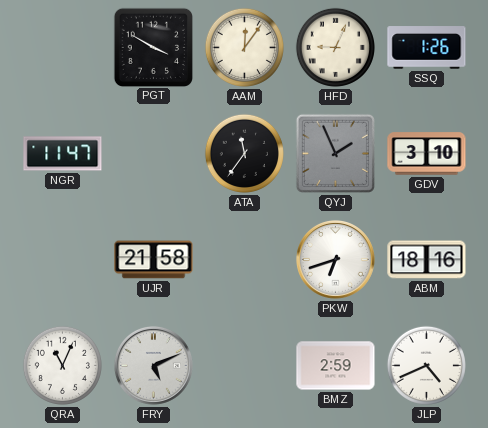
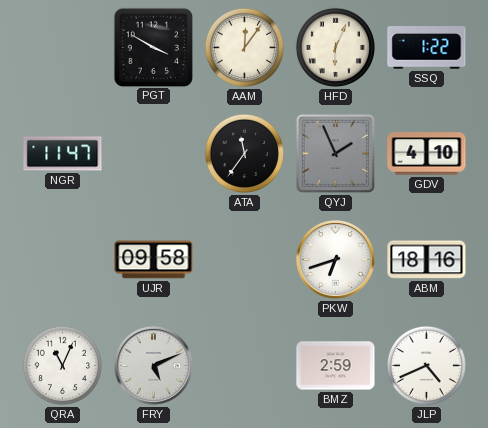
HFD: 9:04 -> 6:04 (335, 47)
SSQ: 1:26 -> 1:22 (427, 48)
GDV: 3:10 -> 4:10 (427, 154)
UJR: 21:58 -> 09:58 (154, 260)
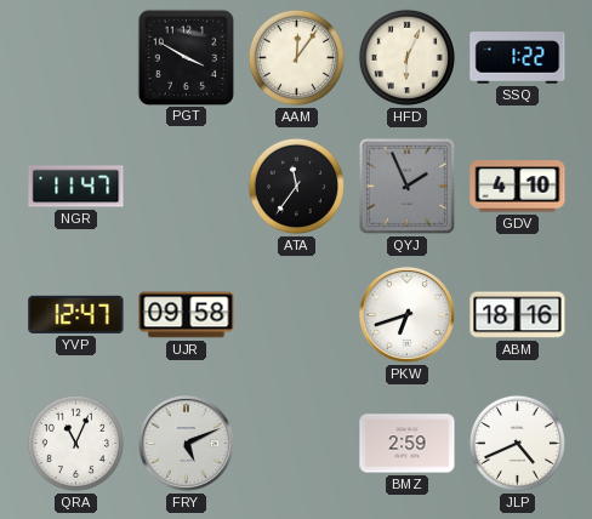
YVP: none -> 12:47 (76, 314)
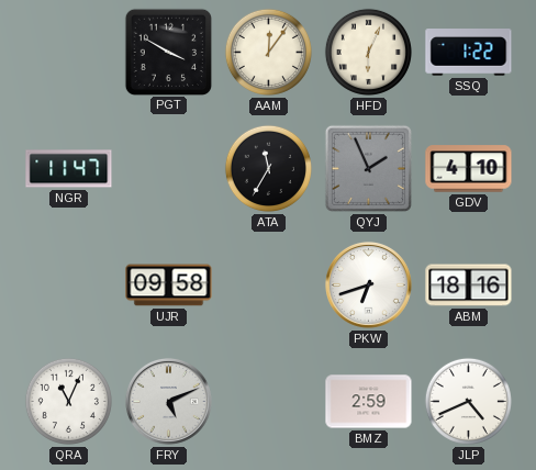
ATA: 11:36 -> 11:35 (268, 168)
YVP: 12:47 -> none (76, 314)
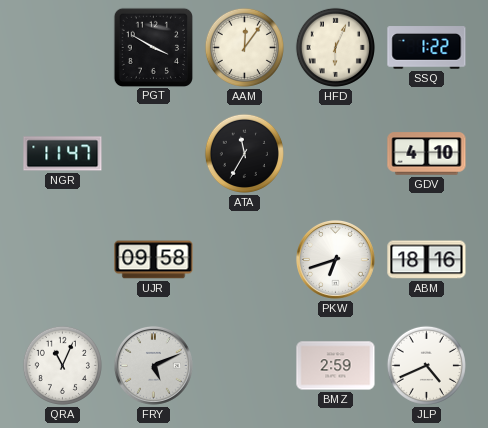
QYJ: 1:56 -> none (368, 168)
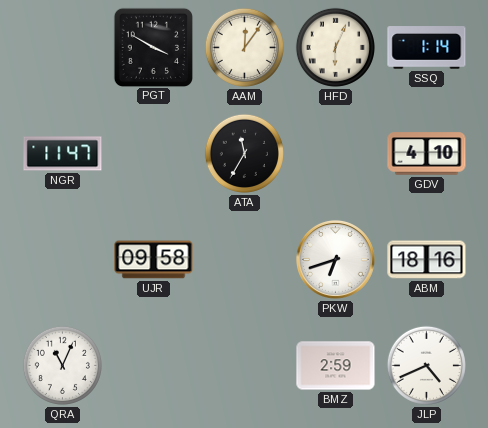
SSQ: 1:22 -> 1:14 (427, 48)
FRY: 5:11 -> none (153, 365)
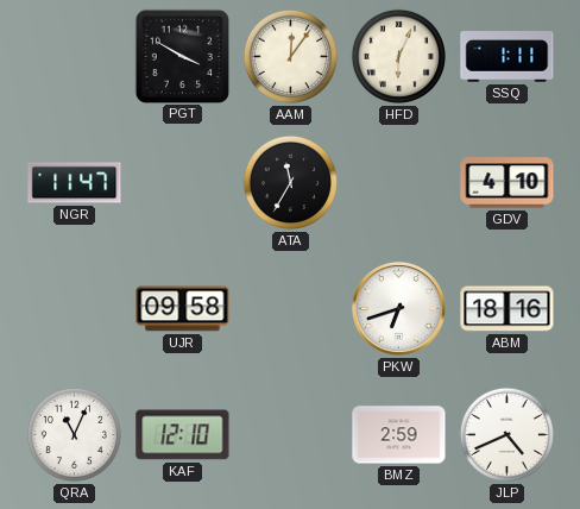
SSQ: 1:14 -> 1:11 (508, 57)
KAF: none -> 12:10 (183, 435)
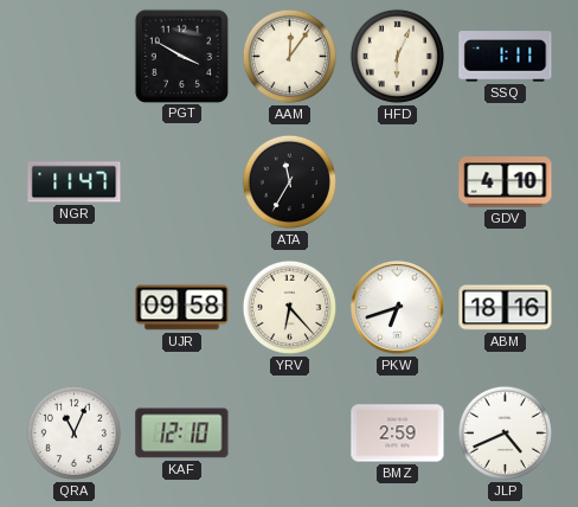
YRV: none -> 6:23 (289, 307)
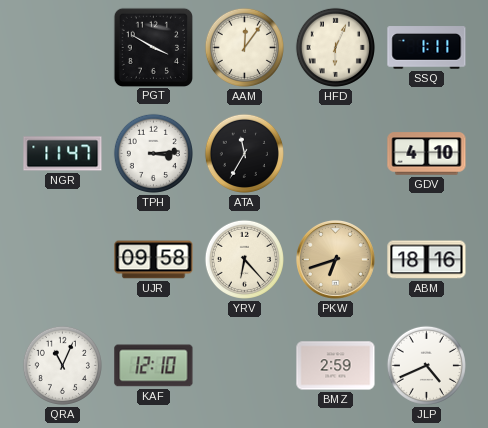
TPH: none -> 3:14 (153, 153)
PKW dial: white -> champagne (335, 259)
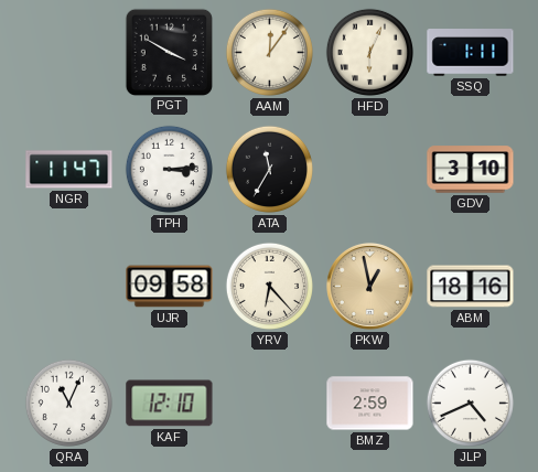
GDV: 4:10 -> 3:10 (471, 170)
PKW: 6:42 -> 12:58 (369, 286)
